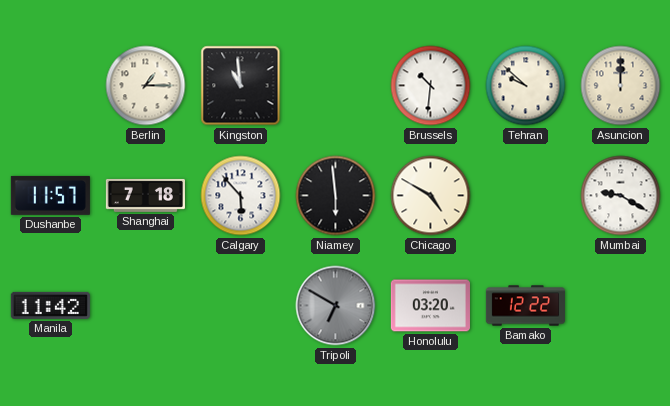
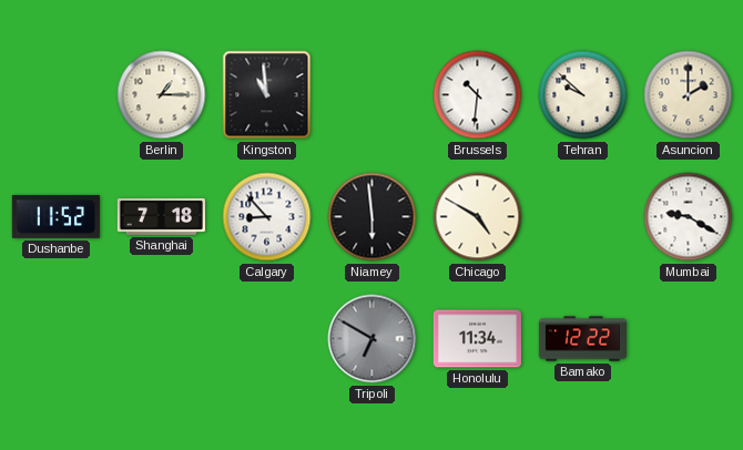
Asuncion: 12:00 -> 2:00 (689, 95)
Dushanbe: 11:57 -> 11:52 (55, 216)
Calgary: 5:53 -> 8:53 (267, 217)
Manila: 11:42 -> none (50, 305)
Honolulu: 03:20 -> 11:34 (477, 339)
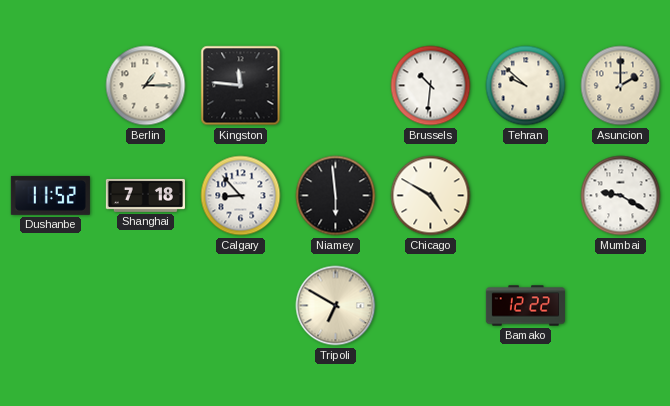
Kingston: 10:59 -> 11:46 (241, 86)
Tripoli dial: grey -> cream (336, 306)
Honolulu: 11:34 -> none (477, 339)
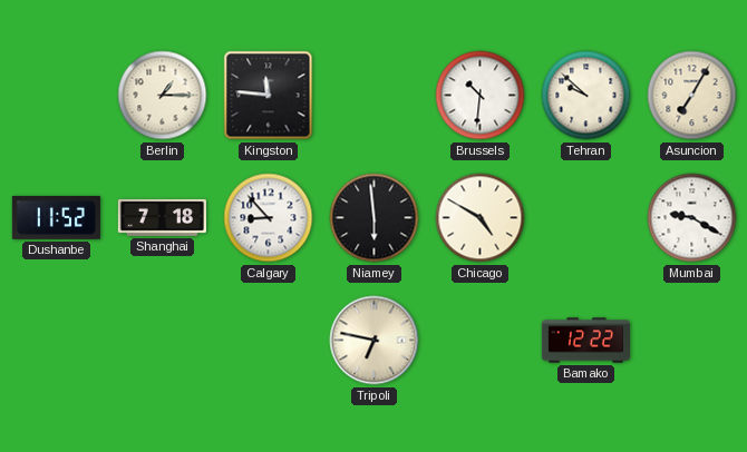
Asuncion: 2:00 -> 7:05 (692, 96)
Tripoli: 6:50 -> 6:47 (375, 341)
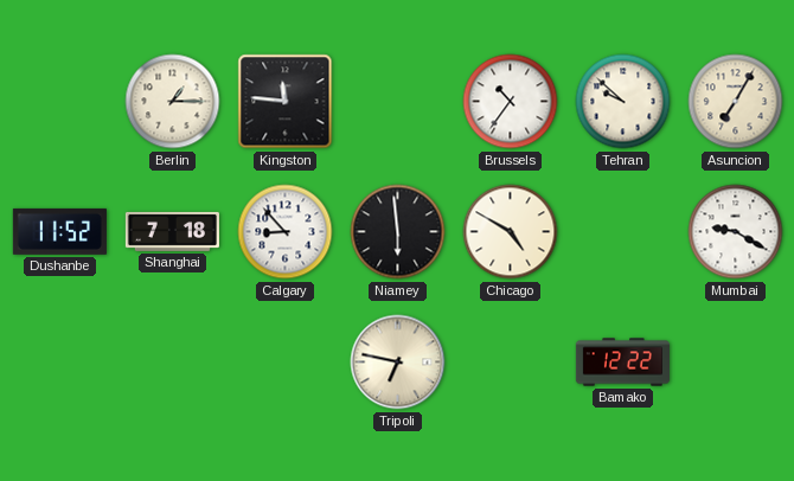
Brussels: 10:31 -> 10:36 (511, 102)
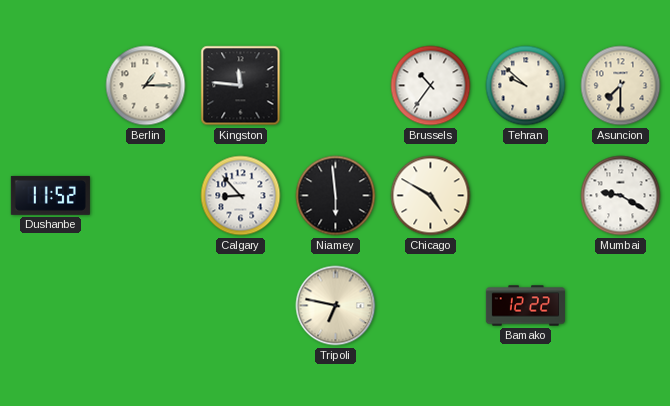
Asuncion: 7:05 -> 7:30 (621, 86)
Shanghai: 7:18 -> none (172, 231)
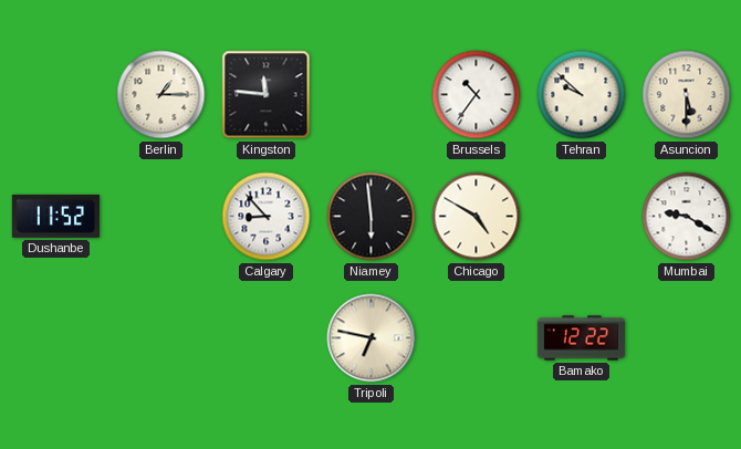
Asuncion: 7:30 -> 5:30 (687, 95)
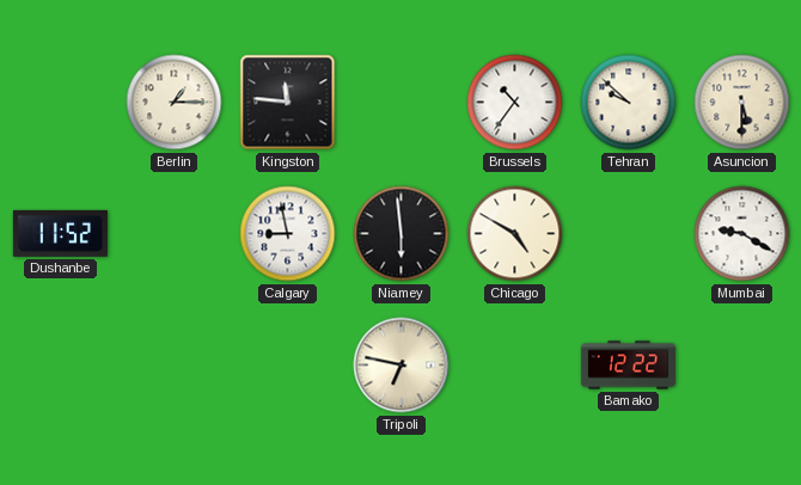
Calgary: 8:53 -> 8:58 (288, 234)
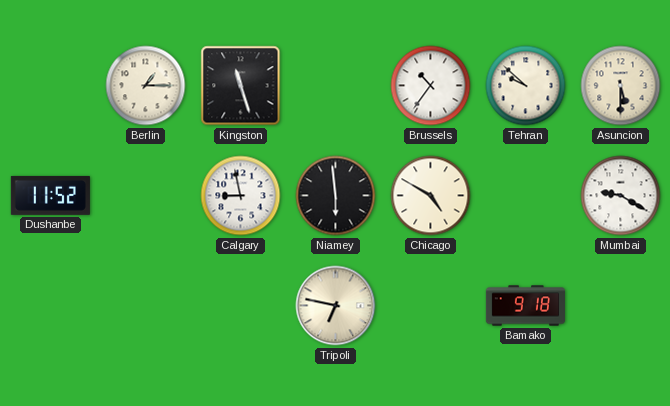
Kingston: 11:46 -> 11:27 (241, 86)
Bamako: 12:22 -> 9:18 (525, 306)
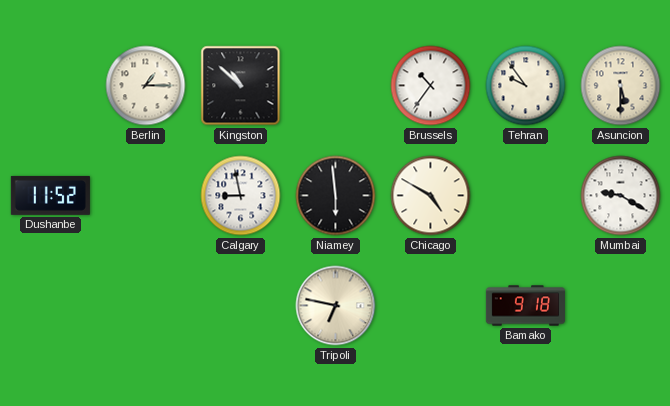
Kingston: 11:27 -> 10:52 (241, 86)
Tehran: 9:52 -> 9:54 (526, 86)
